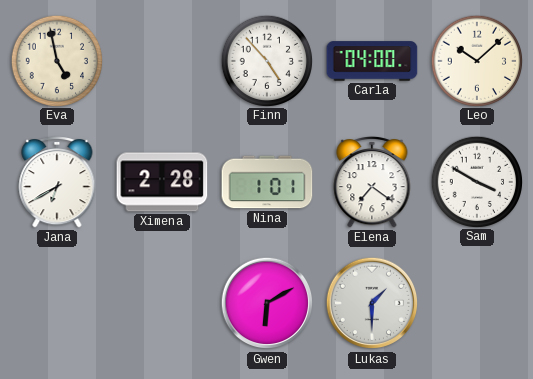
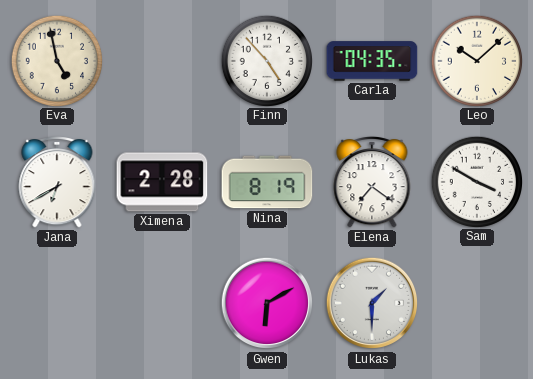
Carla: 04:00 -> 04:35 (372, 61)
Nina: 1:01 -> 8:19 (267, 182)
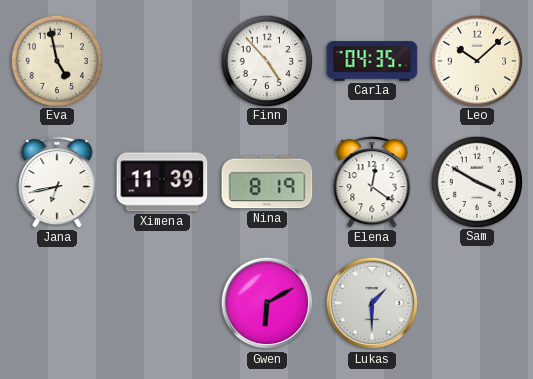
Jana: 6:40 -> 6:43 (57, 183)
Ximena: 2:28 -> 11:39 (162, 182)
Elena: 7:21 -> 12:21 (372, 183)
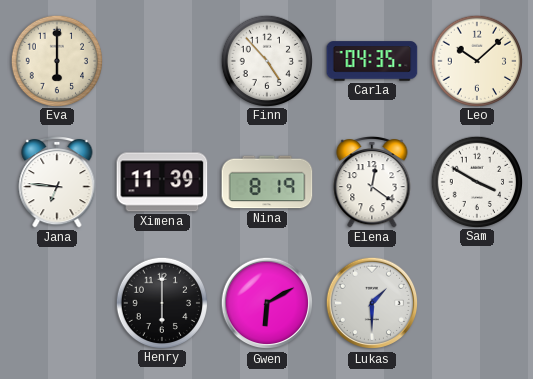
Eva: 4:58 -> 6:00 (56, 60)
Jana: 6:43 -> 6:46 (57, 183)
Henry: none -> 6:00 (161, 302)
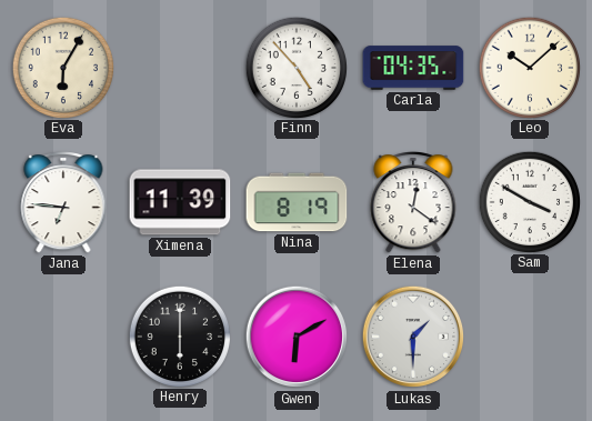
Eva: 6:00 -> 6:05 (62, 67)
